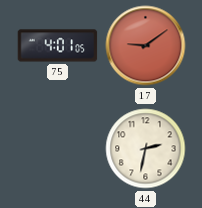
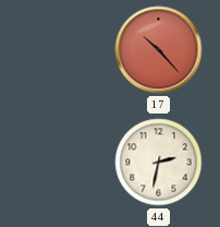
75: 4:01 -> none (58, 46)
17: 9:09 -> 10:23 (159, 50)
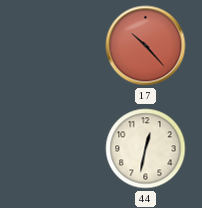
44: 2:32 -> 12:32 (146, 149)
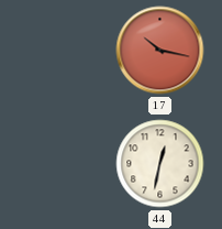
17: 10:23 -> 10:17 (160, 51)
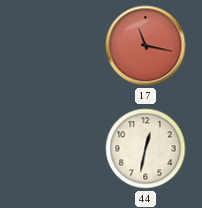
17: 10:17 -> 11:17 (146, 46)
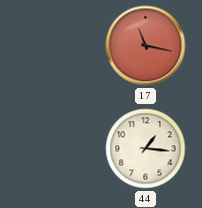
44: 12:32 -> 1:16 (146, 149)
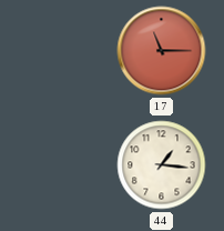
17: 11:17 -> 11:15 (162, 51)
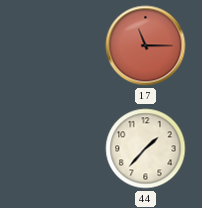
44: 1:16 -> 1:37 (146, 149)
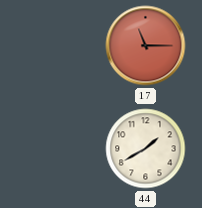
44: 1:37 -> 1:40 (146, 149)
